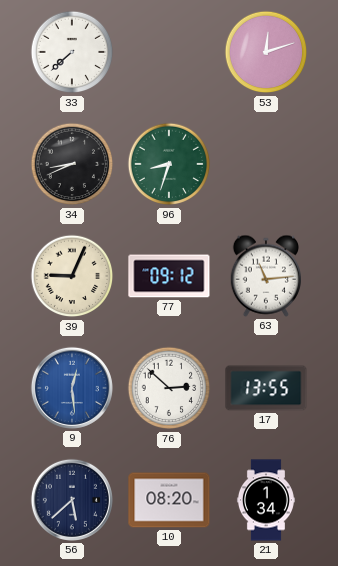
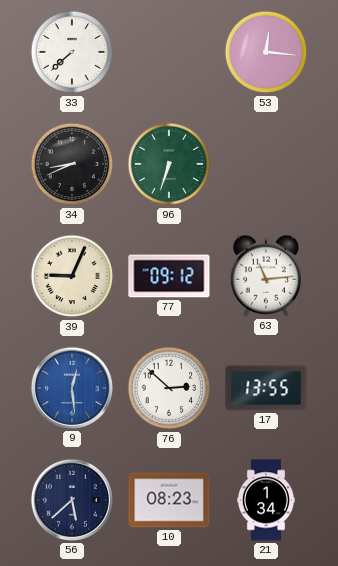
53: 12:12 -> 12:16 (266, 52)
96: 8:33 -> 6:33 (169, 164)
10: 08:20 -> 08:23 (169, 500)
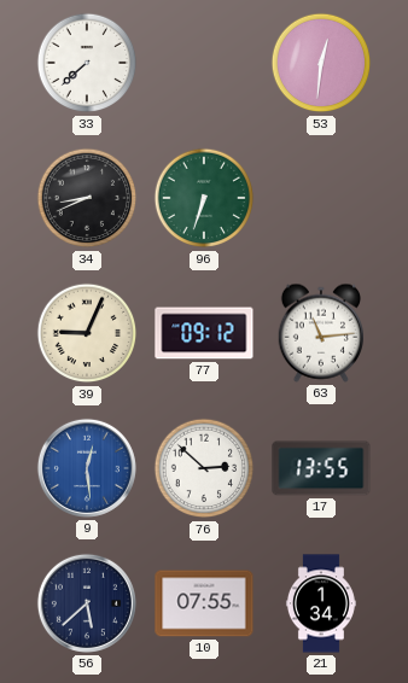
53: 12:16 -> 12:31 (321, 63)
10: 08:23 -> 07:55 (204, 603)
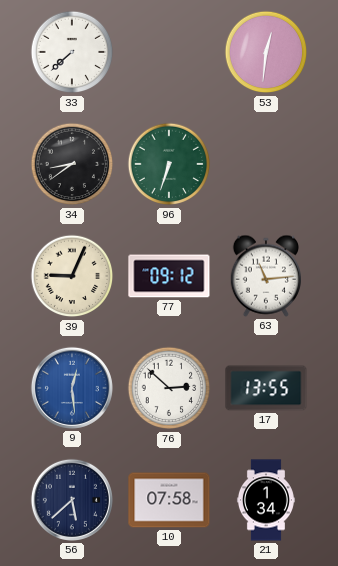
34: 8:41 -> 8:39 (72, 164)
10: 07:55 -> 07:58 (169, 500)
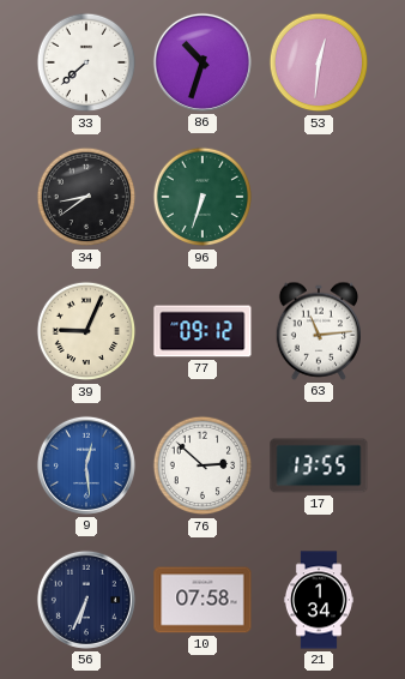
86: none -> 10:33 (202, 62)
56: 5:38 -> 6:34 (86, 600)
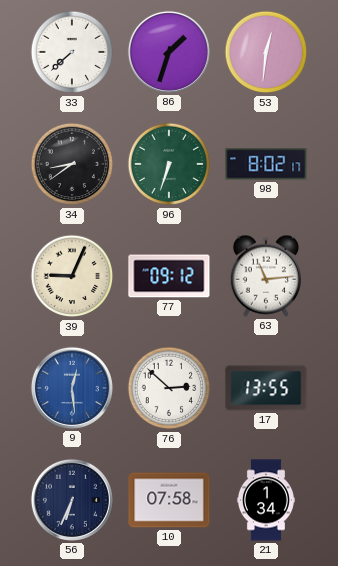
86: 10:33 -> 1:33 (169, 52)
98: none -> 8:02 (266, 164)
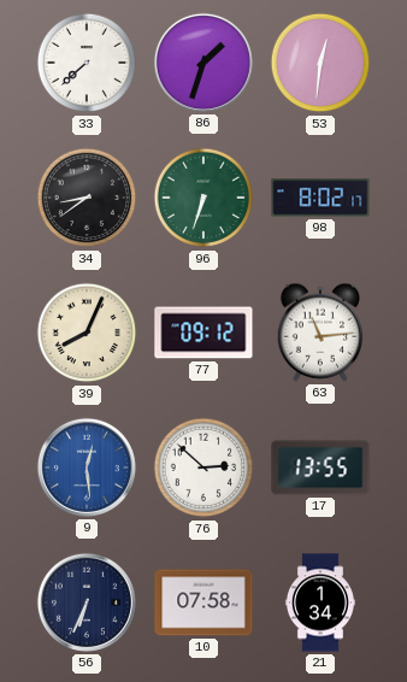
39: 9:04 -> 8:04 (87, 333)
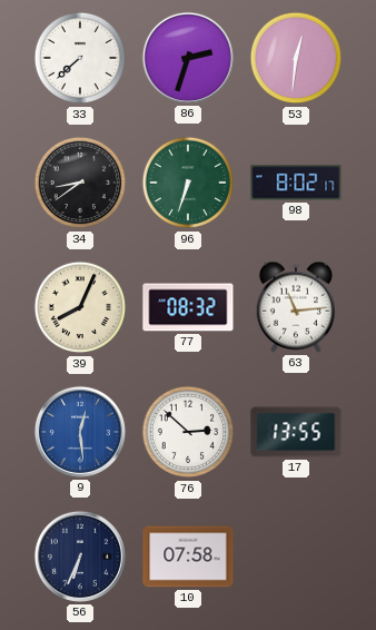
86: 1:33 -> 2:33 (188, 58)
77: 09:12 -> 08:32 (188, 307)
21: 1:34 -> none (320, 602)
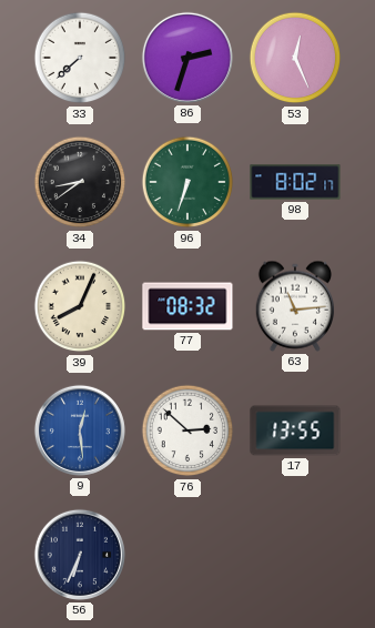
53: 12:31 -> 12:26 (295, 58)
10: 07:58 -> none (188, 557)
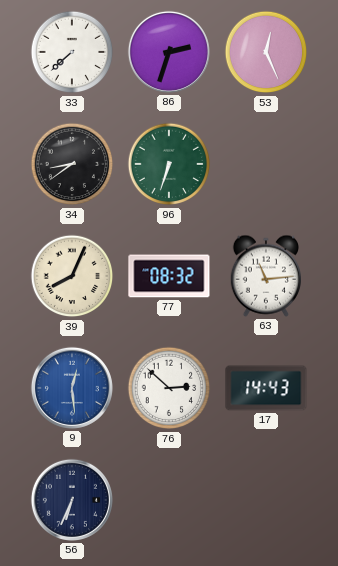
98: 8:02 -> none (295, 182)
17: 13:55 -> 14:43 (266, 388)
